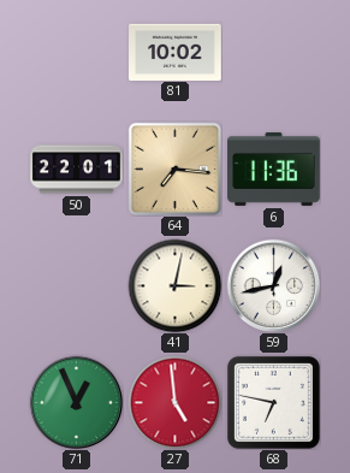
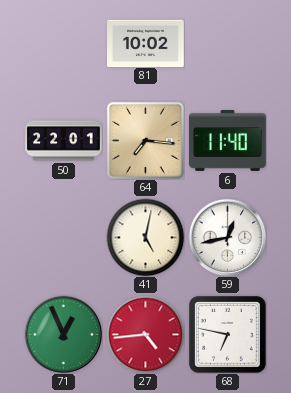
6: 11:36 -> 11:40 (228, 140)
41: 3:02 -> 5:02 (145, 237)
27: 4:59 -> 4:44 (145, 334)
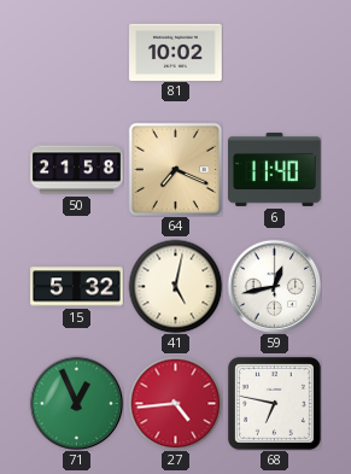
50: 22:01 -> 21:58 (77, 170)
64: 7:16 -> 7:19 (175, 169)
15: none -> 5:32 (77, 287)
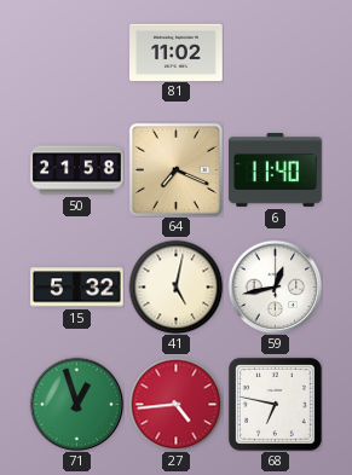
81: 10:02 -> 11:02 (177, 52)
71: 12:56 -> 12:57 (76, 404)
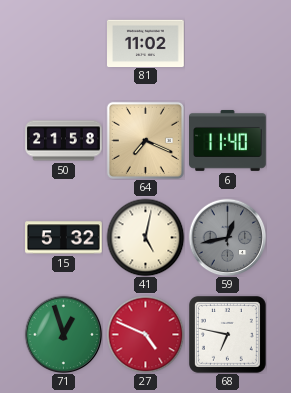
59 dial: white -> grey (227, 237)
27: 4:44 -> 4:49 (145, 334)
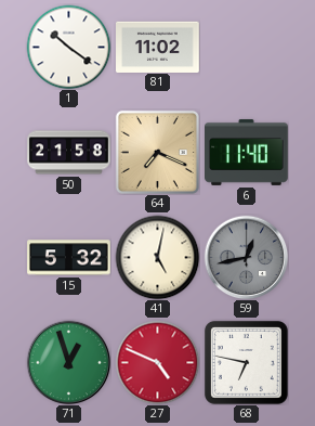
1: none -> 10:21 (68, 47)
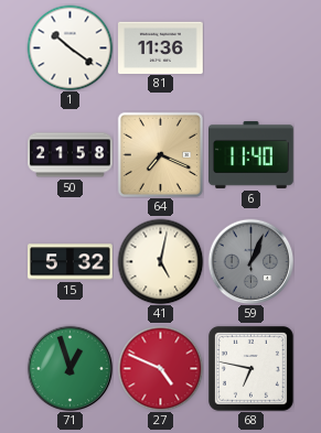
81: 11:02 -> 11:36 (161, 47)
59: 12:43 -> 1:04 (250, 261)
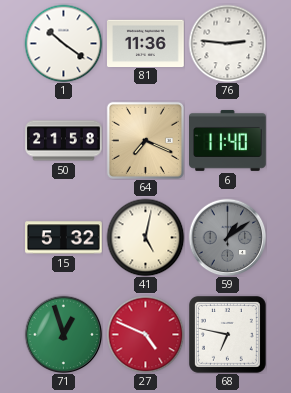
76: none -> 2:46 (227, 43)
59: 1:04 -> 1:09 (227, 237)
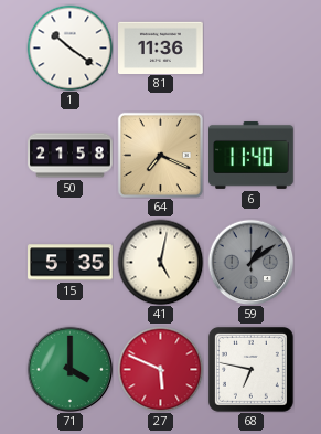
76: 2:46 -> none (227, 43)
15: 5:32 -> 5:35 (71, 263)
71: 12:57 -> 4:00 (69, 369)
27: 4:49 -> 5:49 (160, 369)
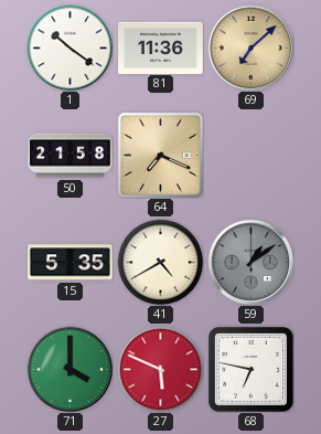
69: none -> 7:08 (250, 47)
6: 11:40 -> none (252, 155)
41: 5:02 -> 4:40 (160, 262)
